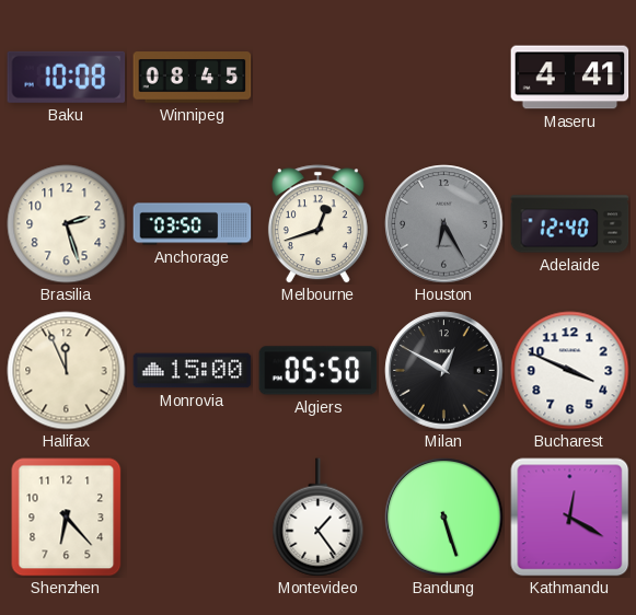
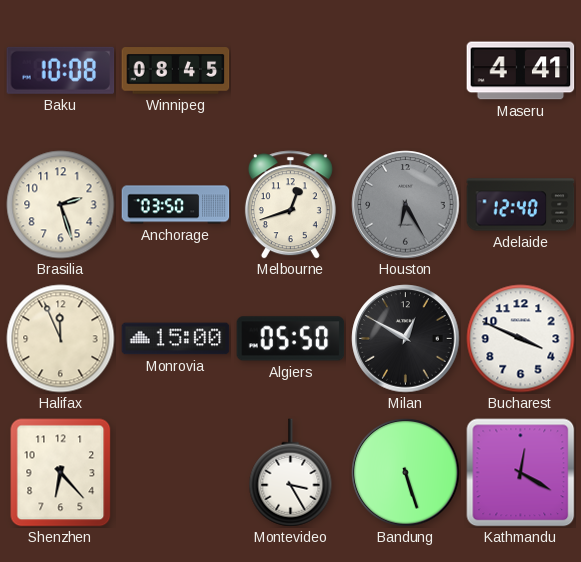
Montevideo: 1:24 -> 3:25 (291, 473)
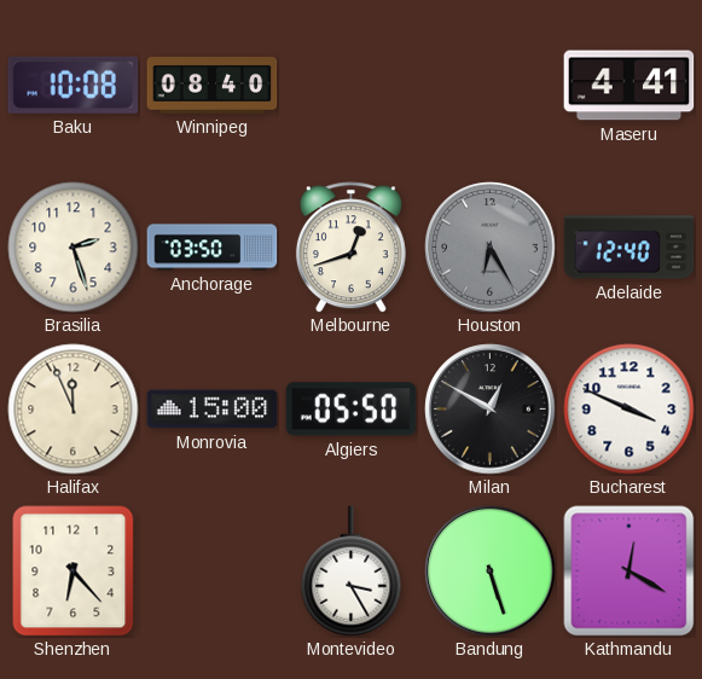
Winnipeg: 08:45 -> 08:40 (213, 86)
